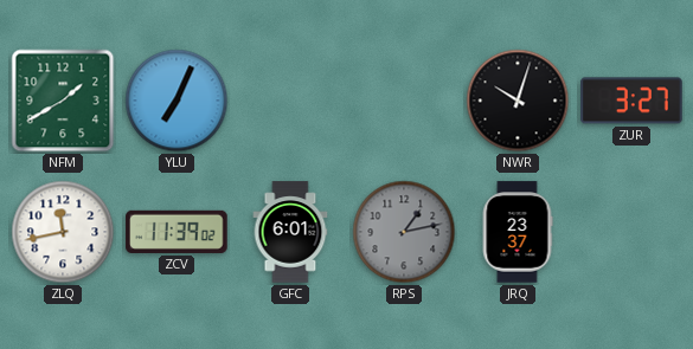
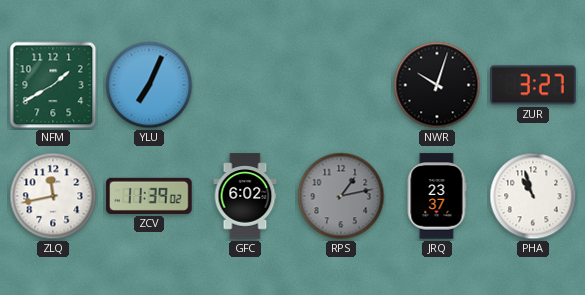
GFC: 6:01 -> 6:02 (245, 196)
PHA: none -> 10:57 (533, 196)
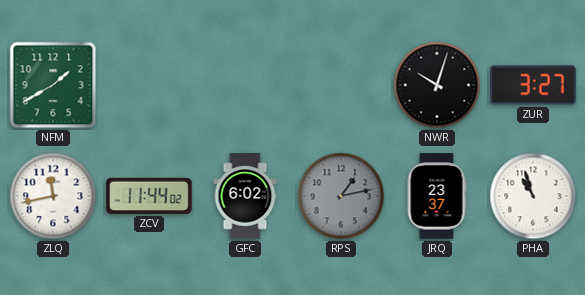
YLU: 7:04 -> none (149, 85)
ZCV: 11:39 -> 11:44 (149, 196)
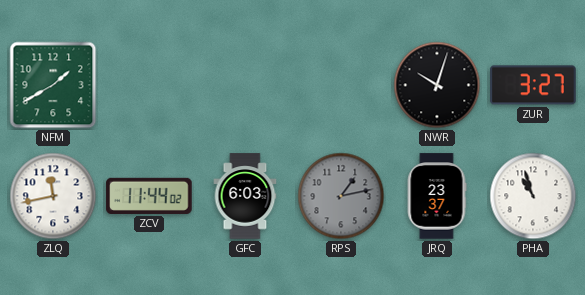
GFC: 6:02 -> 6:03 (245, 196)
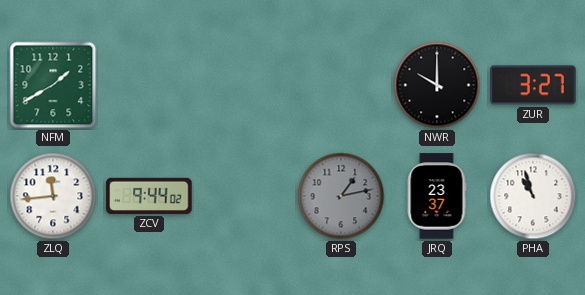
NWR: 10:03 -> 10:00 (437, 85)
ZLQ: 11:43 -> 11:44 (53, 196)
ZCV: 11:44 -> 9:44 (149, 196)
GFC: 6:03 -> none (245, 196)
